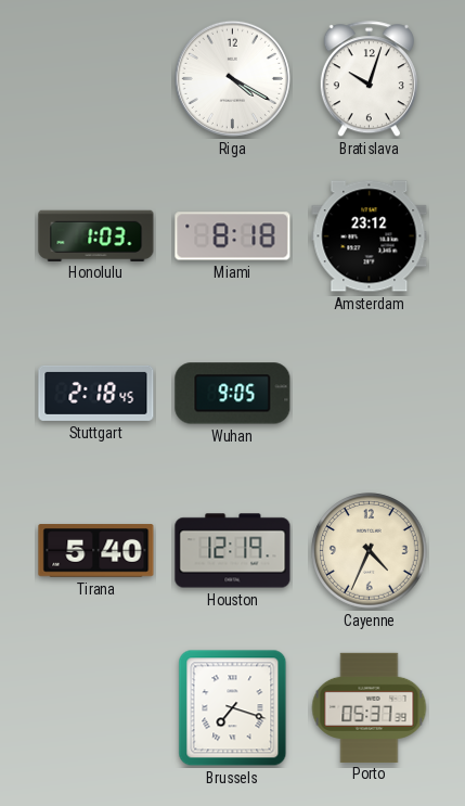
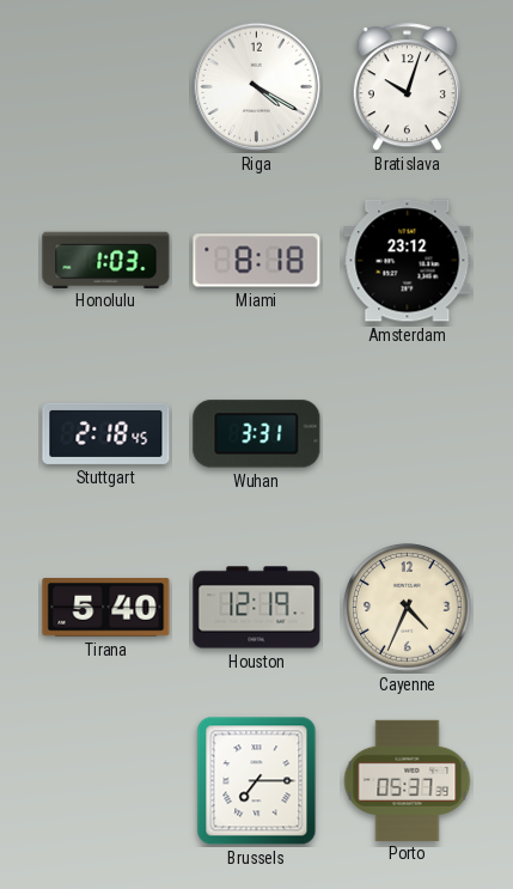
Wuhan: 9:05 -> 3:31 (257, 434)
Brussels: 7:18 -> 7:15 (257, 781)
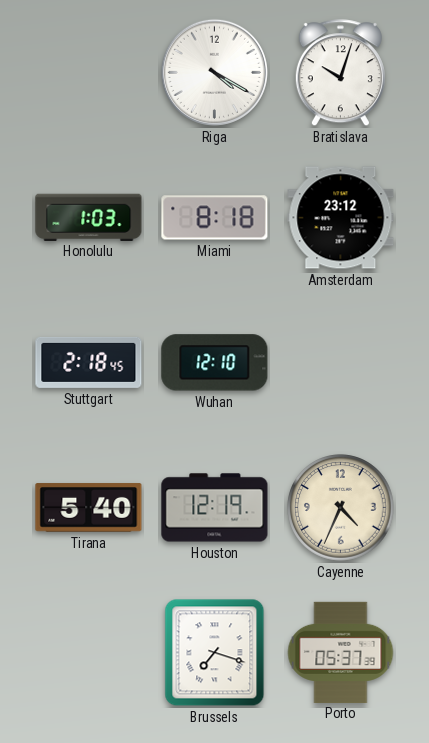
Wuhan: 3:31 -> 12:10 (215, 363)
Brussels: 7:15 -> 7:18 (215, 653)
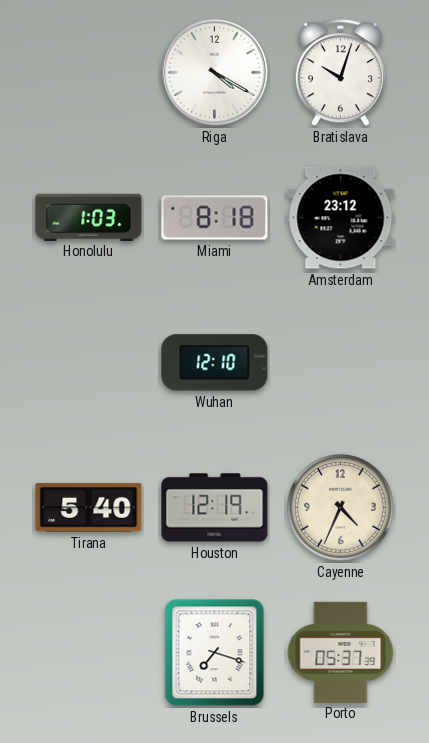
Stuttgart: 2:18 -> none (89, 362)
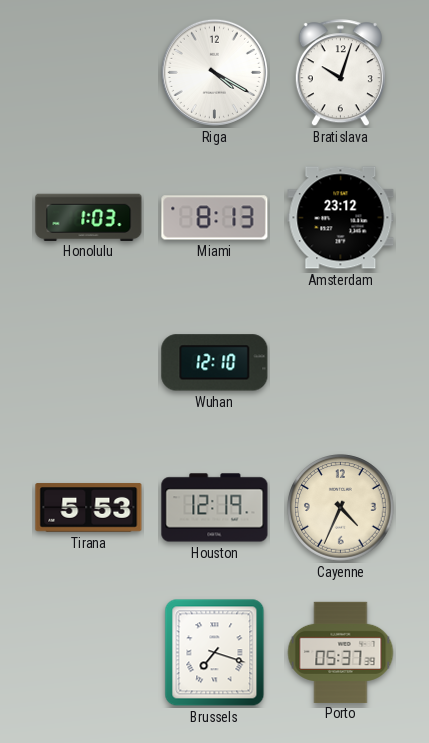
Miami: 8:18 -> 8:13 (215, 218)
Tirana: 5:40 -> 5:53 (89, 508)
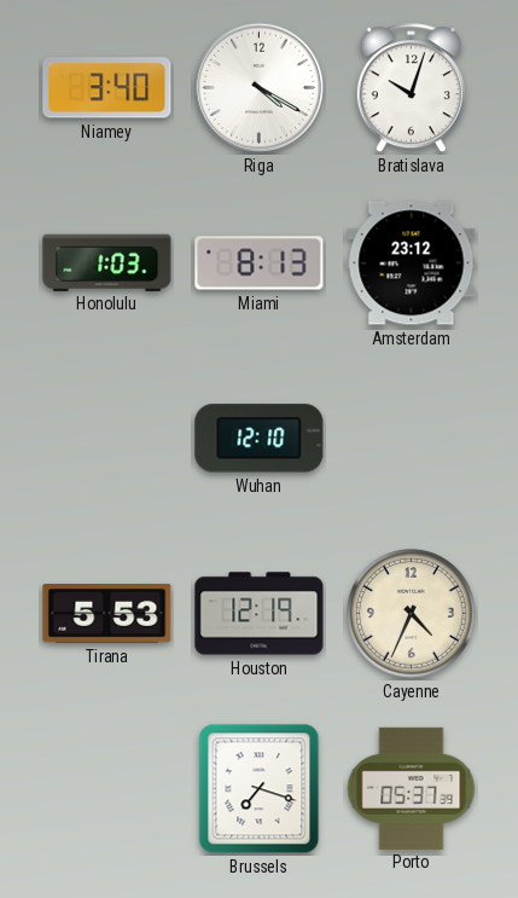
Niamey: none -> 3:40 (107, 88)
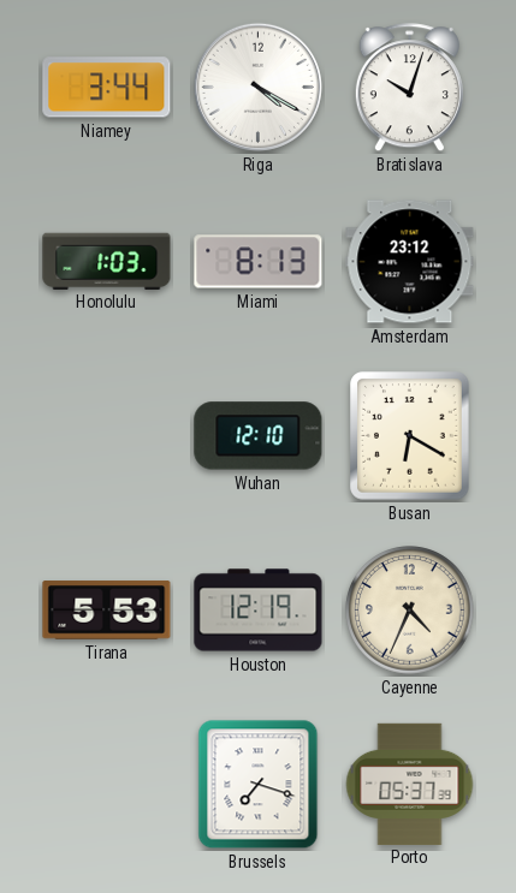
Niamey: 3:40 -> 3:44 (107, 88)
Busan: none -> 6:20 (410, 436)
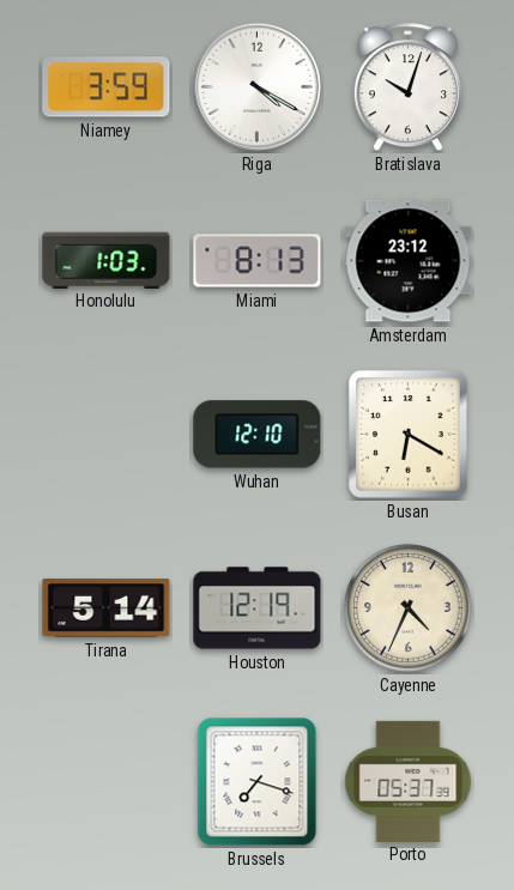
Niamey: 3:44 -> 3:59 (107, 87)
Tirana: 5:53 -> 5:14 (107, 609)
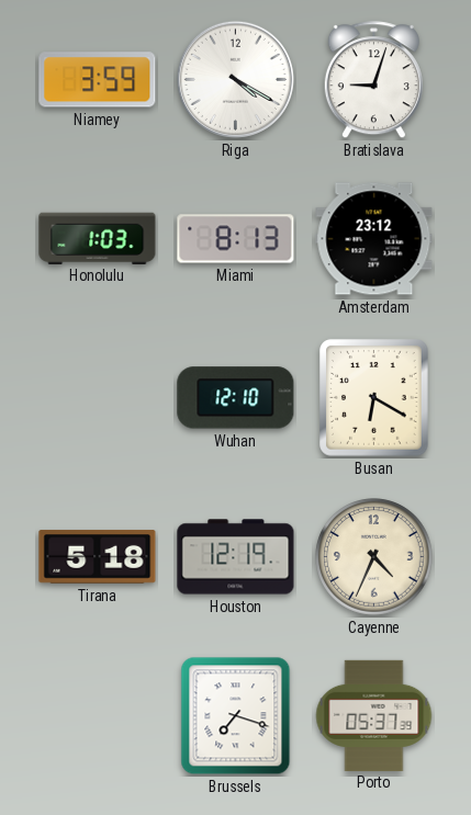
Bratislava: 10:03 -> 9:03 (373, 80)
Tirana: 5:14 -> 5:18 (98, 557)
